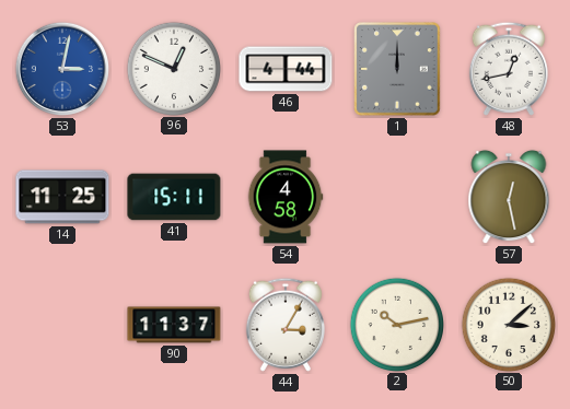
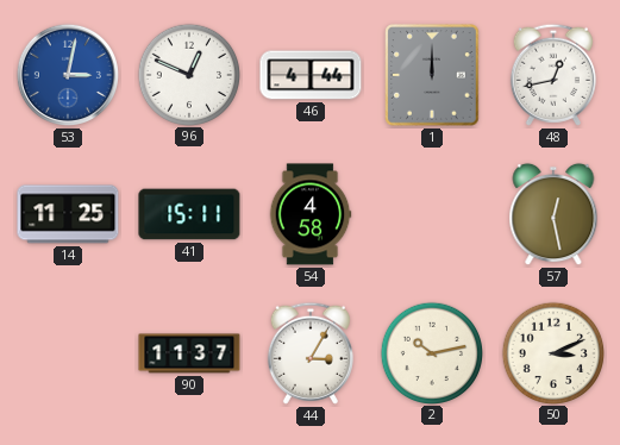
50: 3:08 -> 3:11 (552, 352)
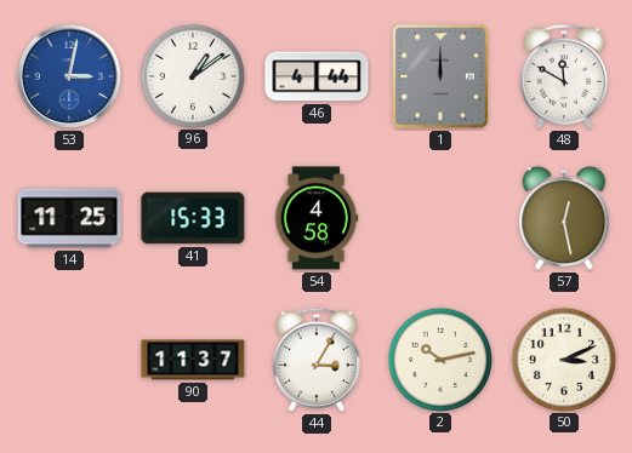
96: 12:49 -> 1:09 (192, 75)
48: 12:43 -> 11:50 (564, 76)
41: 15:11 -> 15:33 (193, 218)
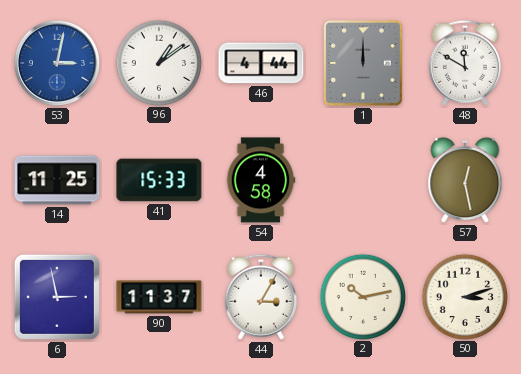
6: none -> 2:58 (57, 297)
50: 3:11 -> 3:12 (464, 296)
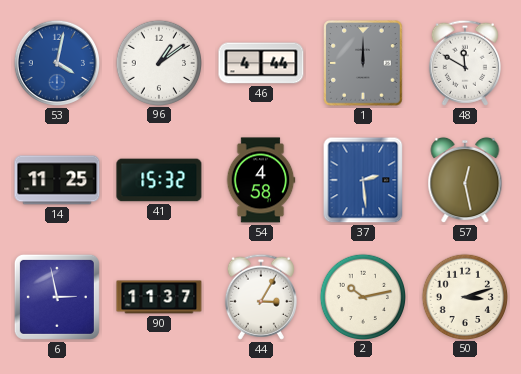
53: 3:02 -> 4:02 (57, 63)
41: 15:33 -> 15:32 (159, 180)
37: none -> 2:29 (363, 180)
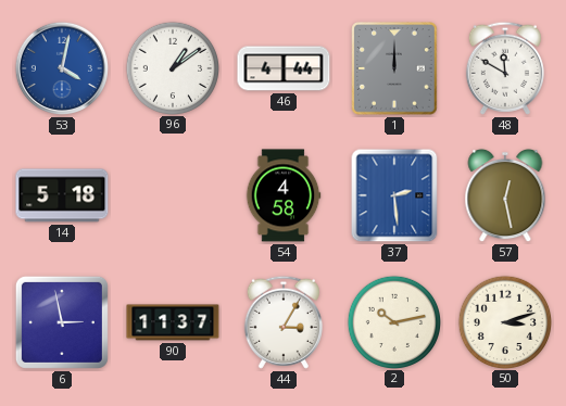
14: 11:25 -> 5:18 (62, 195)
41: 15:32 -> none (159, 180)
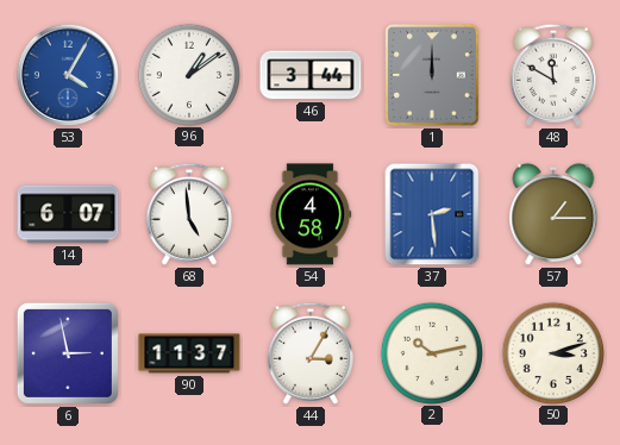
53: 4:02 -> 4:05 (68, 75)
46: 4:44 -> 3:44 (311, 75)
14: 5:18 -> 6:07 (68, 214)
68: none -> 4:59 (189, 214)
57: 12:28 -> 1:15 (553, 214)
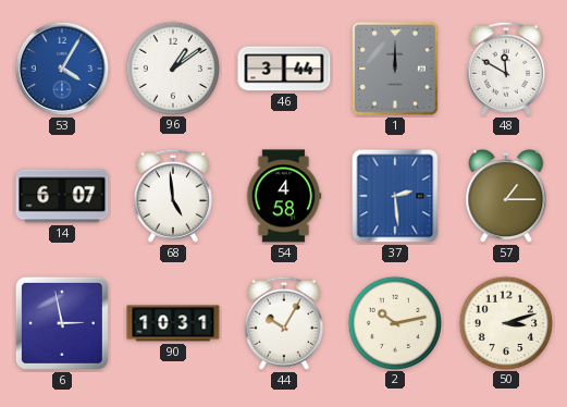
90: 11:37 -> 10:31 (173, 323)
44: 3:05 -> 10:05 (284, 323)
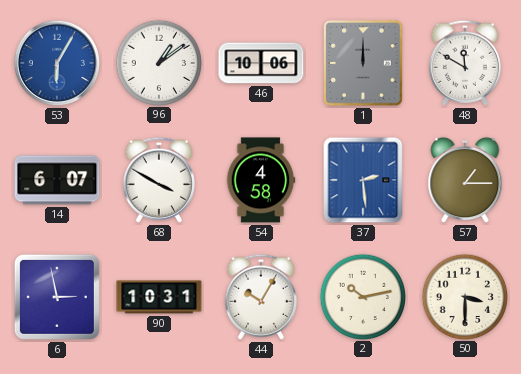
53: 4:05 -> 6:05 (57, 63)
46: 3:44 -> 10:06 (261, 63)
68: 4:59 -> 3:50 (159, 180)
50: 3:12 -> 3:30 (464, 296)
